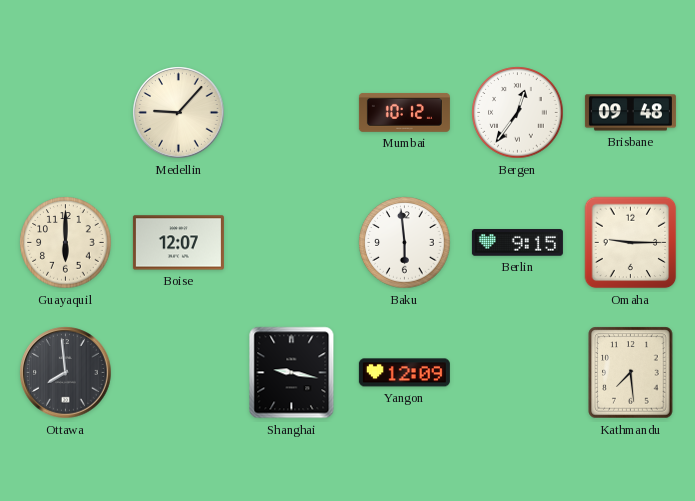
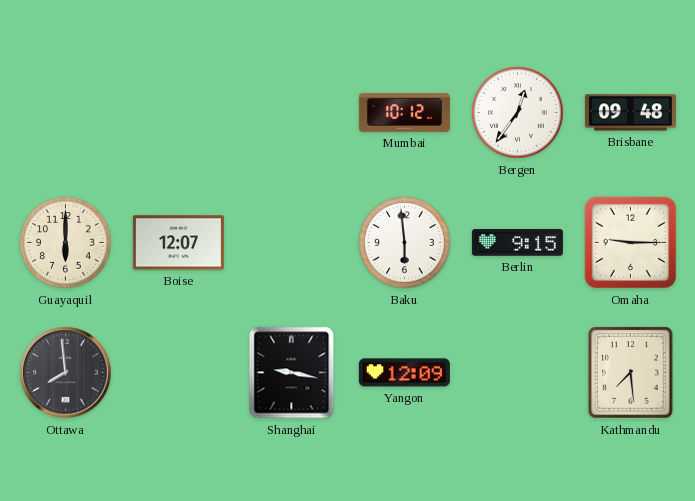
Medellin: 9:07 -> none (179, 113)
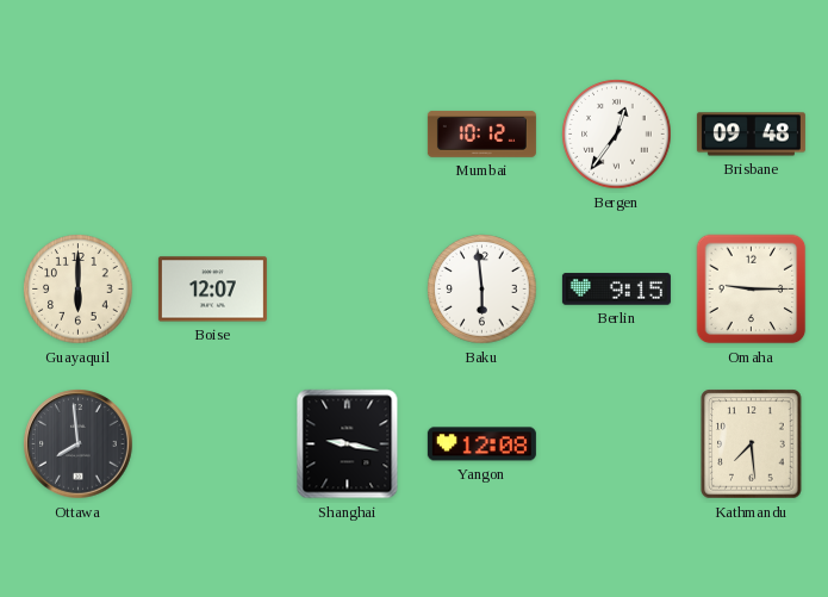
Yangon: 12:09 -> 12:08 (481, 444)
